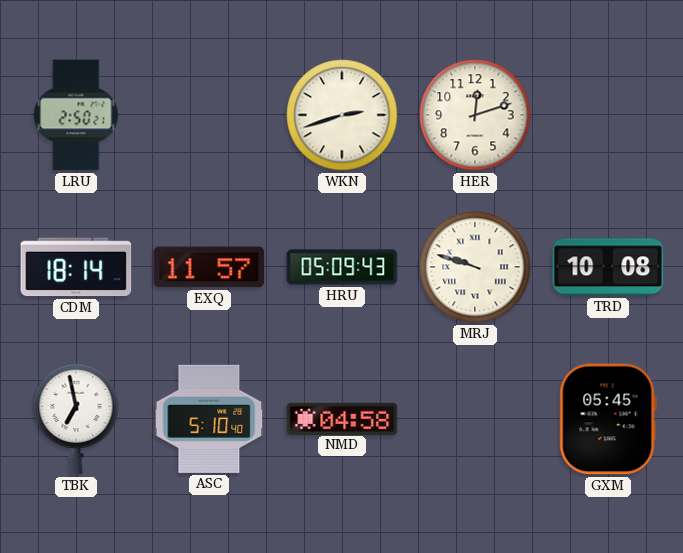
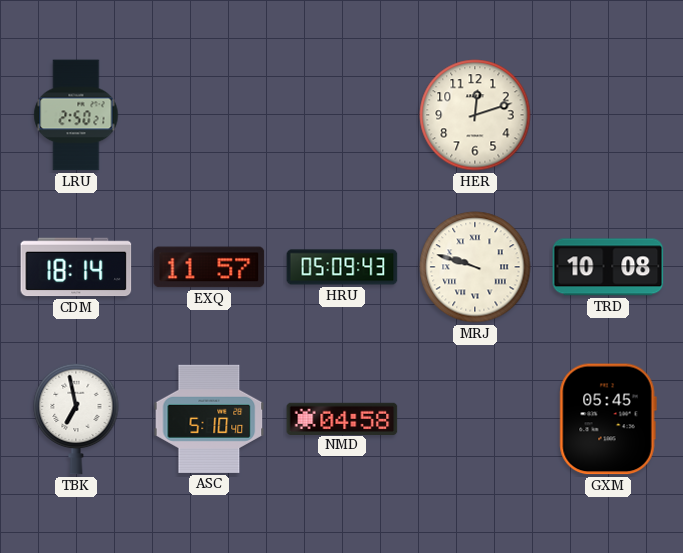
WKN: 2:42 -> none (342, 115)
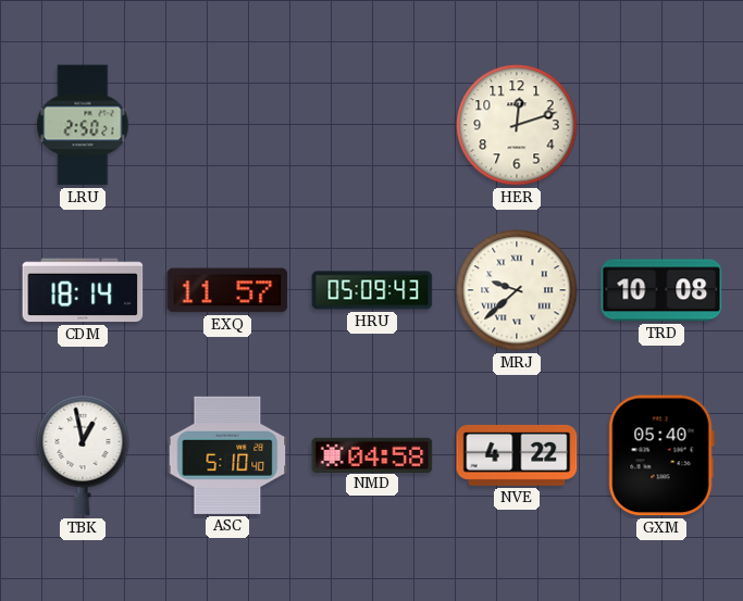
MRJ: 9:48 -> 9:38 (517, 290)
TBK: 6:58 -> 12:58 (83, 455)
NVE: none -> 4:22 (517, 455)
GXM: 05:45 -> 05:40 (661, 455)
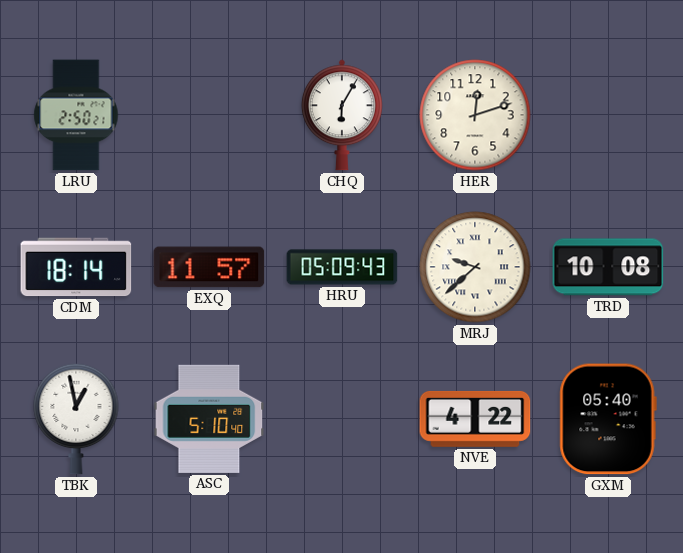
CHQ: none -> 6:05 (342, 115)
NMD: 04:58 -> none (372, 454)
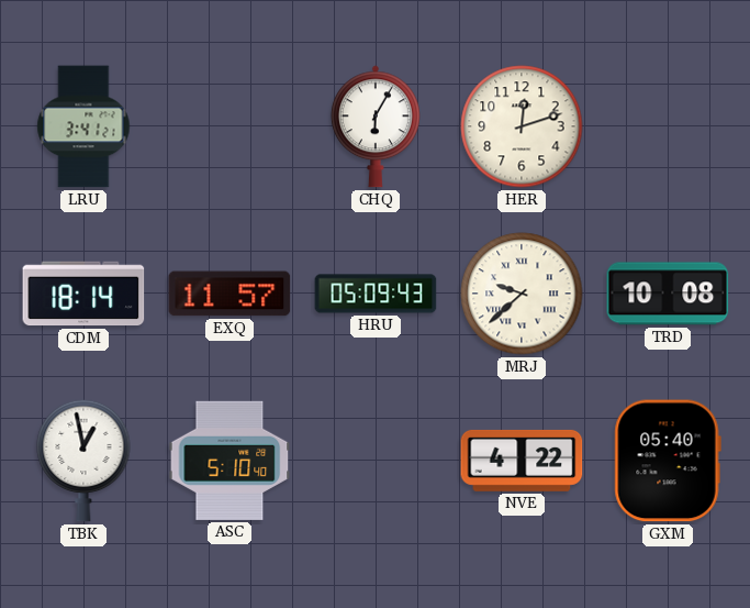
LRU: 2:50 -> 3:41 (83, 126)
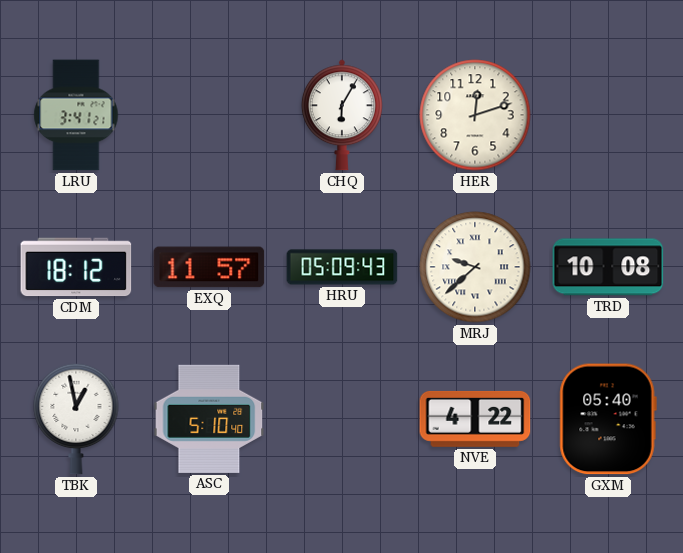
CDM: 18:14 -> 18:12 (76, 267)
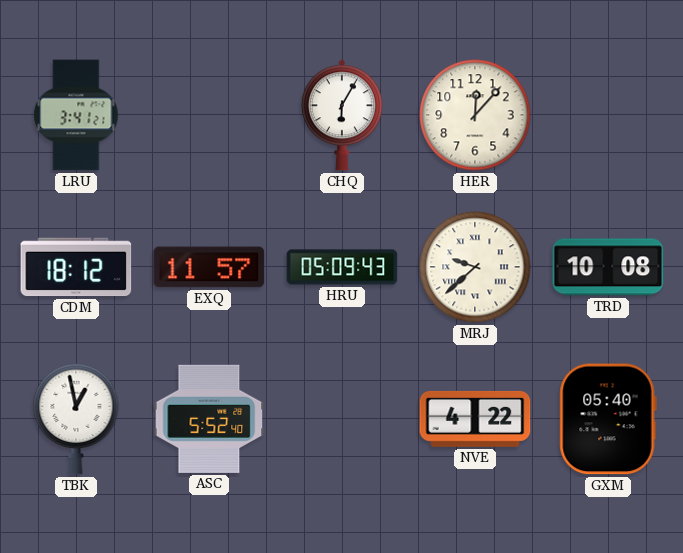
HER: 12:12 -> 12:07 (475, 115)
ASC: 5:10 -> 5:52 (209, 419)
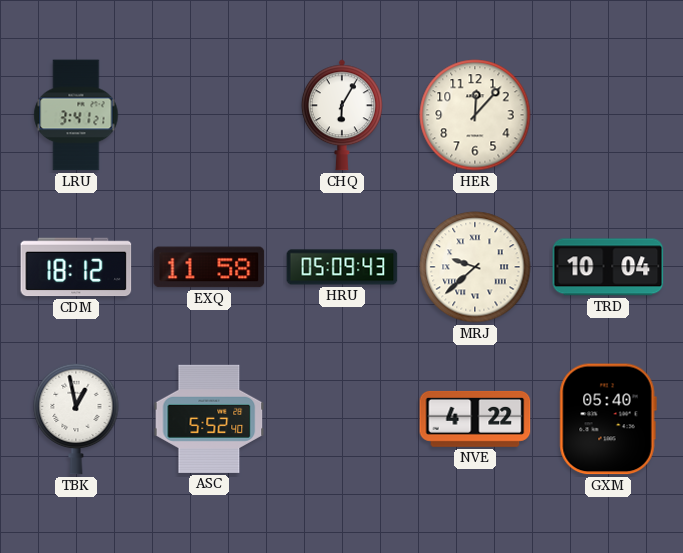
EXQ: 11:57 -> 11:58 (209, 267)
TRD: 10:08 -> 10:04 (608, 267)
